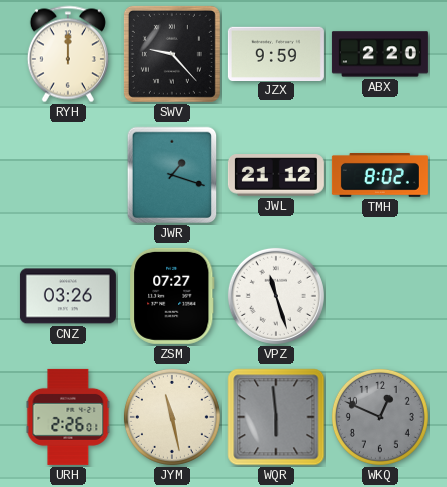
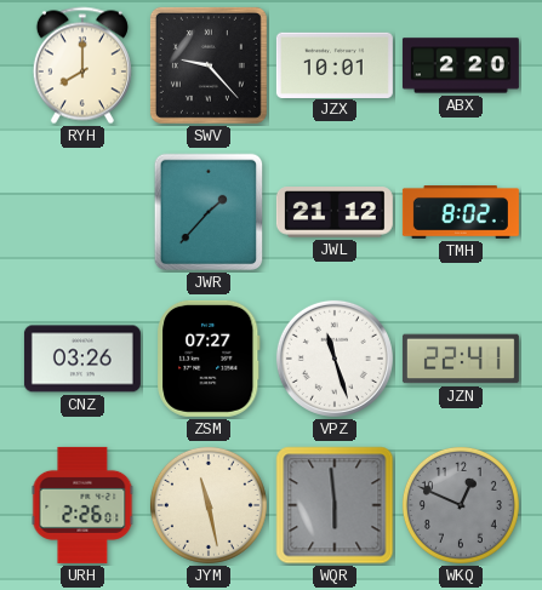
RYH: 12:00 -> 8:00 (82, 65)
JZX: 9:59 -> 10:01 (335, 64)
JWR: 1:18 -> 1:37 (209, 212)
JZN: none -> 22:41 (461, 359)
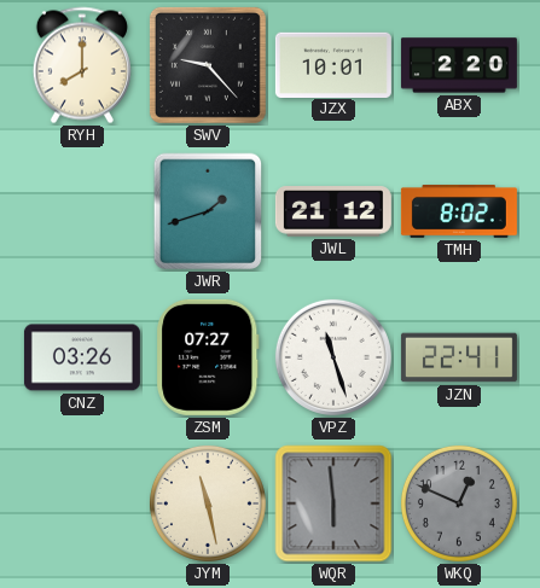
JWR: 1:37 -> 1:42 (208, 211)
URH: 2:26 -> none (82, 505)
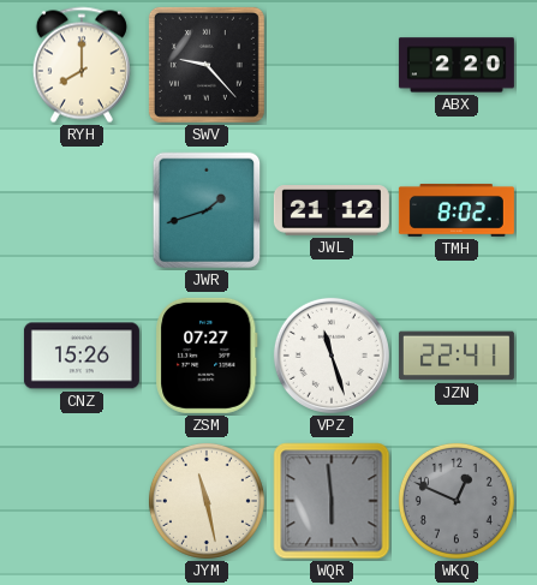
JZX: 10:01 -> none (333, 64)
CNZ: 03:26 -> 15:26 (82, 356)
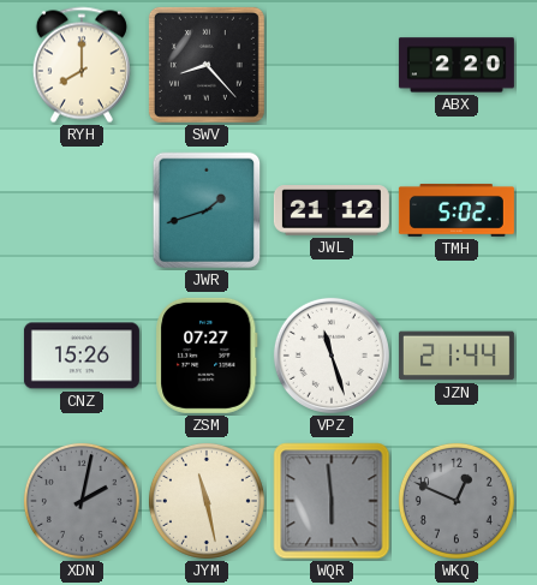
SWV: 9:23 -> 8:23 (207, 65)
TMH: 8:02 -> 5:02 (457, 211)
JZN: 22:41 -> 21:44 (457, 356)
XDN: none -> 2:02 (82, 501)
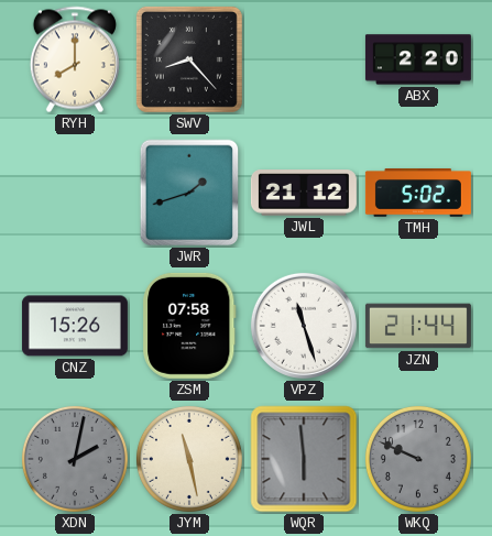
ZSM: 07:27 -> 07:58 (189, 326)
WKQ: 12:49 -> 9:49 (418, 459)
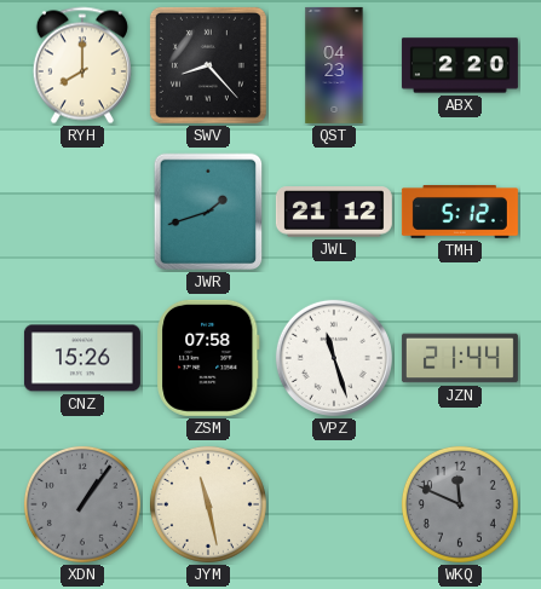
QST: none -> 04:23 (334, 65)
TMH: 5:02 -> 5:12 (460, 213)
XDN: 2:02 -> 1:06 (82, 504)
WQR: 5:59 -> none (304, 459)
WKQ: 9:49 -> 11:49 (460, 504)
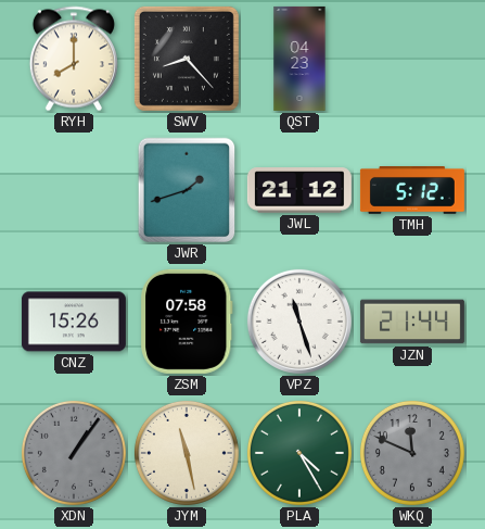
ABX: 2:20 -> none (460, 65)
PLA: none -> 4:25 (299, 453)
